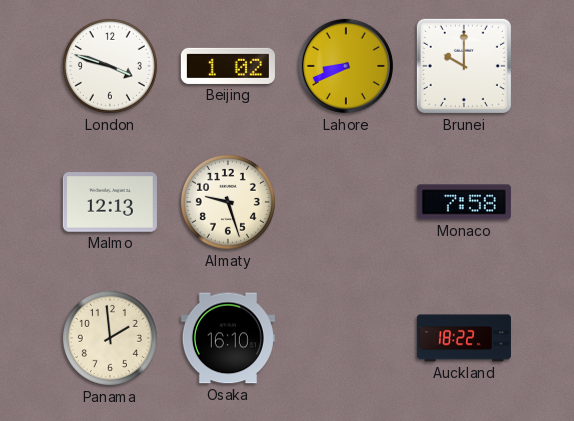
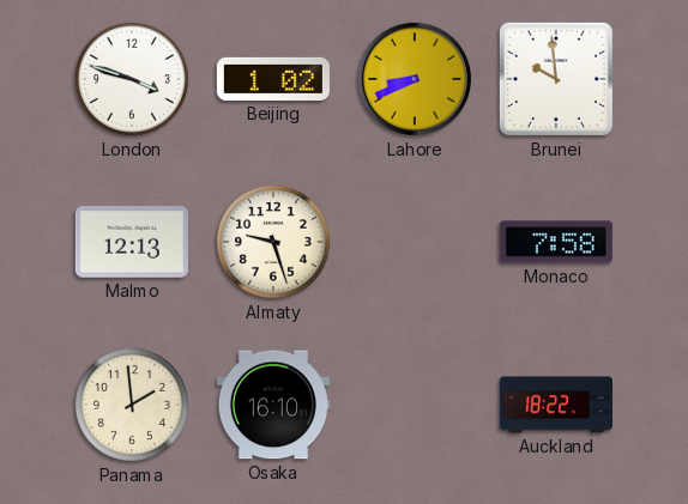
Brunei: 10:00 -> 9:59 (556, 79)
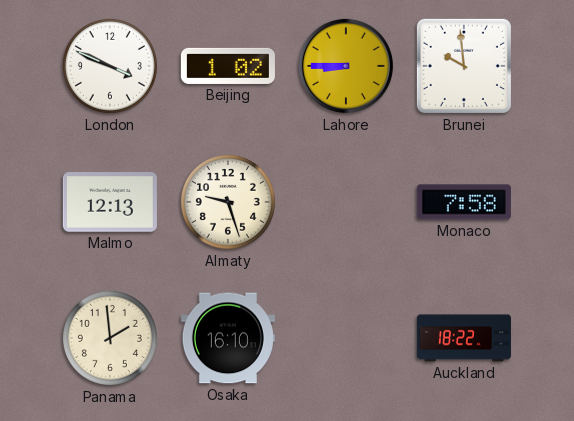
London: 3:48 -> 3:49 (110, 66)
Lahore: 8:41 -> 8:45 (346, 66)
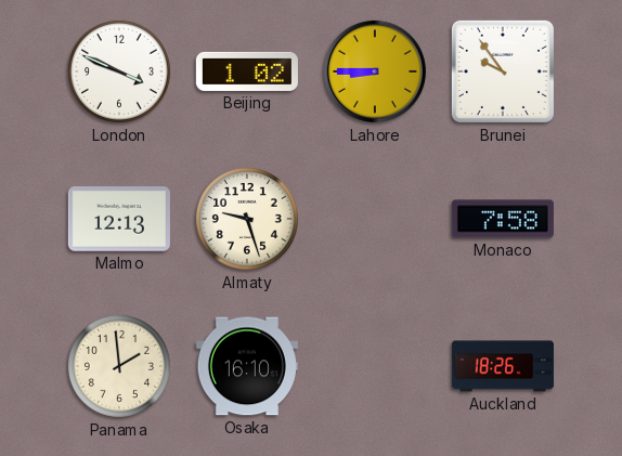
Brunei: 9:59 -> 9:54 (503, 71)
Auckland: 18:22 -> 18:26 (503, 366)
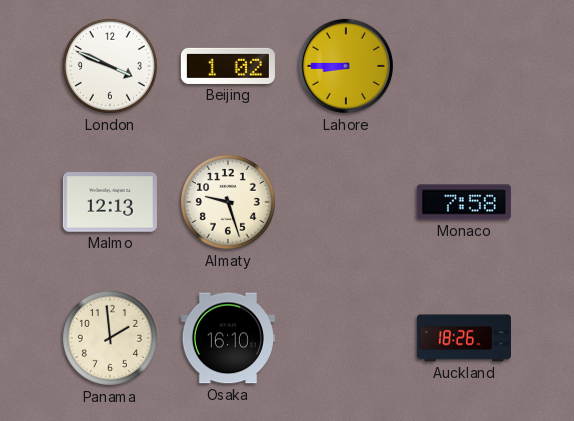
Brunei: 9:54 -> none (503, 71)
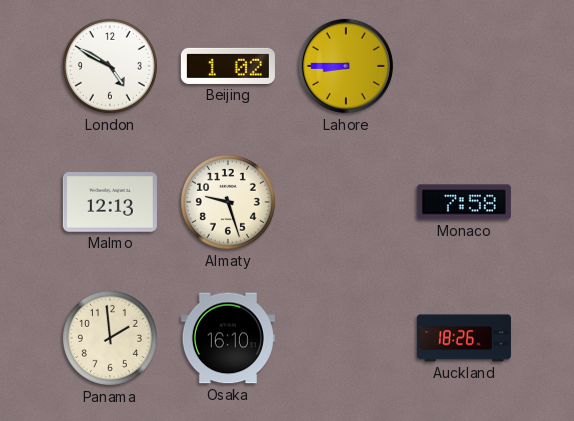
London: 3:49 -> 4:50 (110, 66)
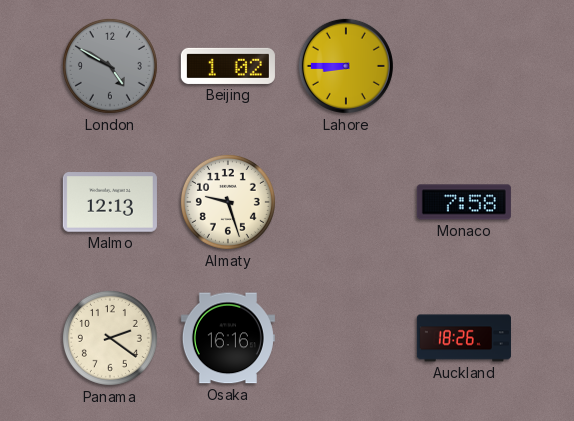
London dial: white -> grey (110, 66)
Panama: 1:59 -> 2:21 (110, 338)
Osaka: 16:10 -> 16:16 (228, 338)
